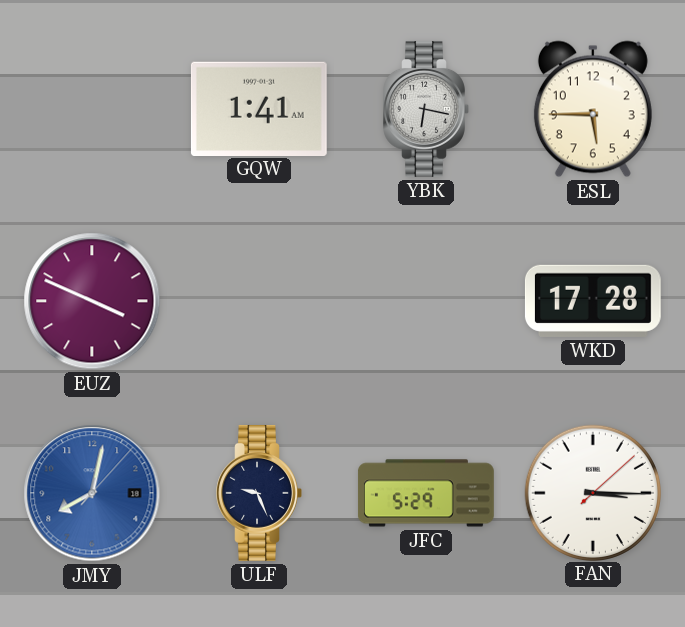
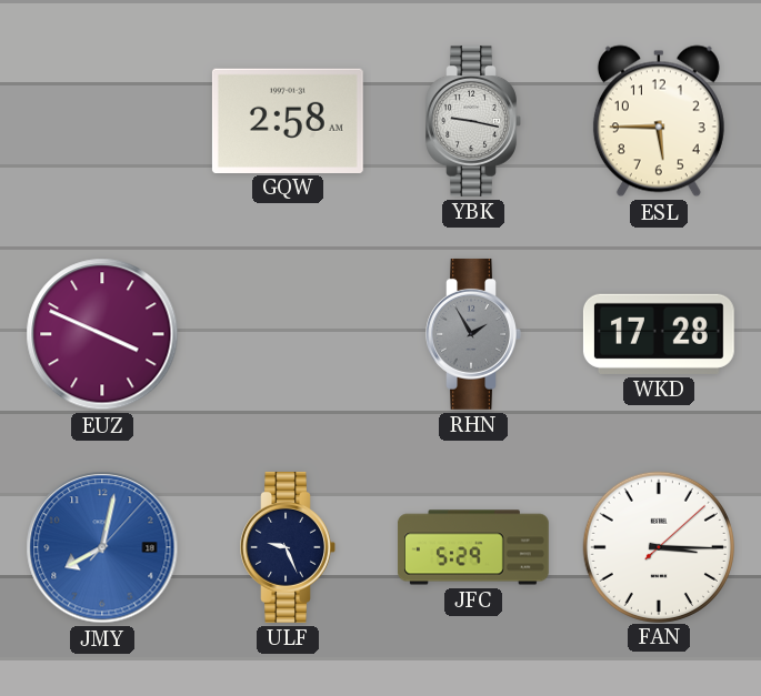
GQW: 1:41 -> 2:58 (288, 120)
YBK: 6:17 -> 9:17 (473, 121)
RHN: none -> 1:55 (473, 334)
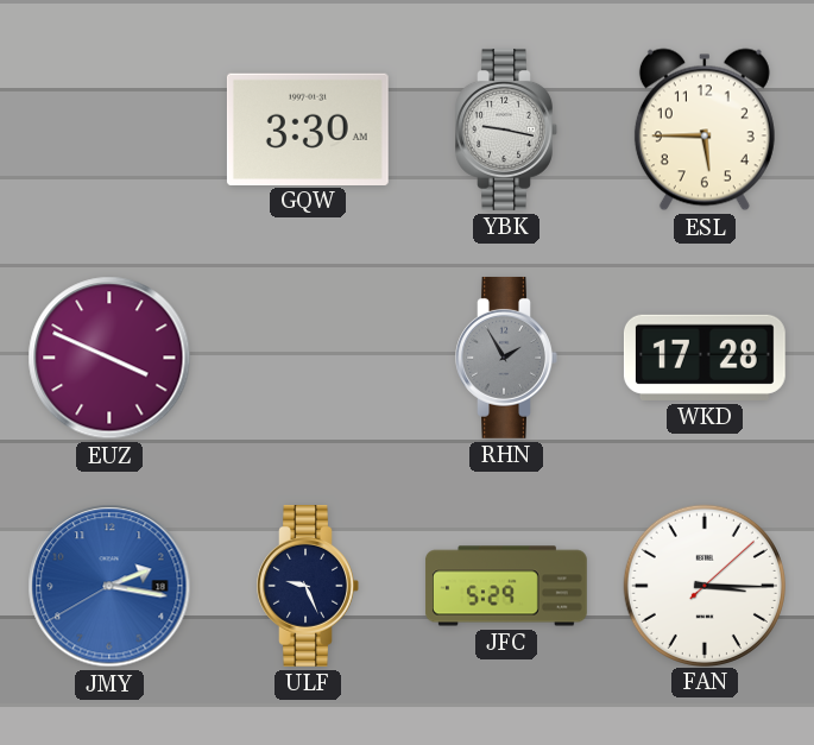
GQW: 2:58 -> 3:30 (308, 128)
JMY: 8:02 -> 2:16 (109, 586)
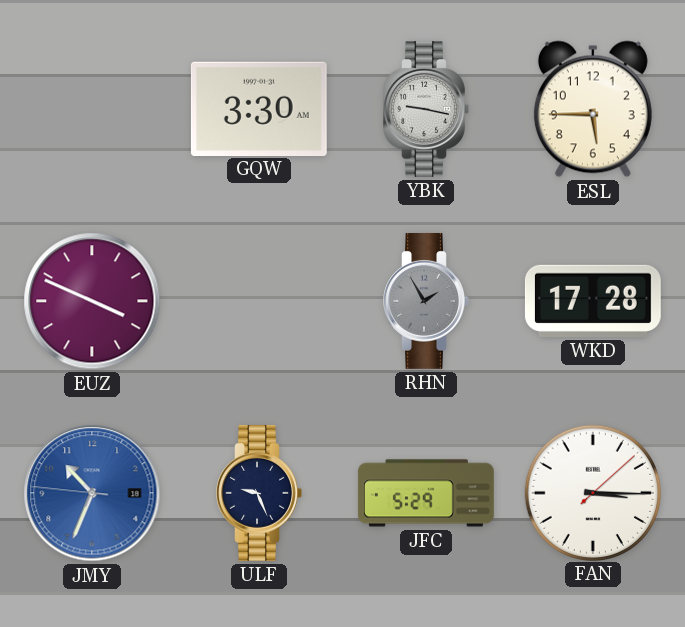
JMY: 2:16 -> 10:33 (92, 493)
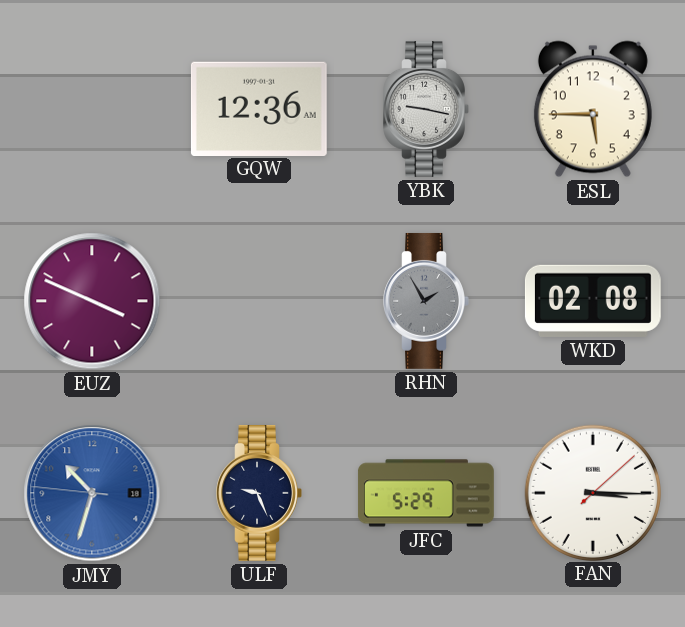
GQW: 3:30 -> 12:36 (259, 108)
WKD: 17:28 -> 02:08 (593, 301)
JMY: 10:33 -> 10:32 (92, 493)
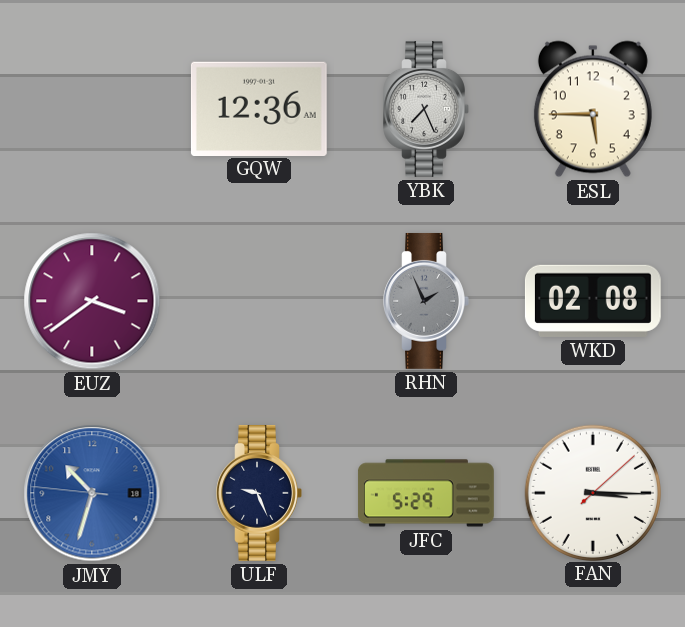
YBK: 9:17 -> 7:26 (426, 109)
EUZ: 3:49 -> 3:39 (92, 301)
RHN: 1:55 -> 1:56 (426, 301)
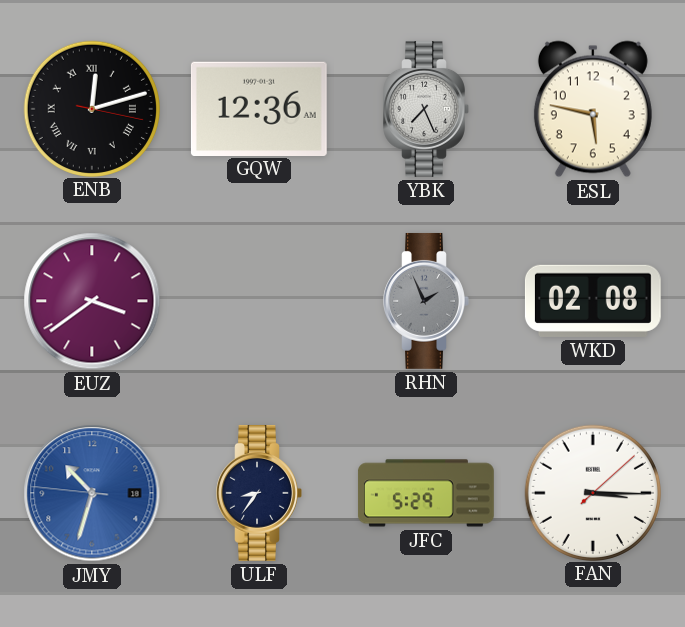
ENB: none -> 12:12 (91, 108)
ESL: 5:45 -> 5:47 (593, 109)
ULF: 9:26 -> 8:36 (259, 493)
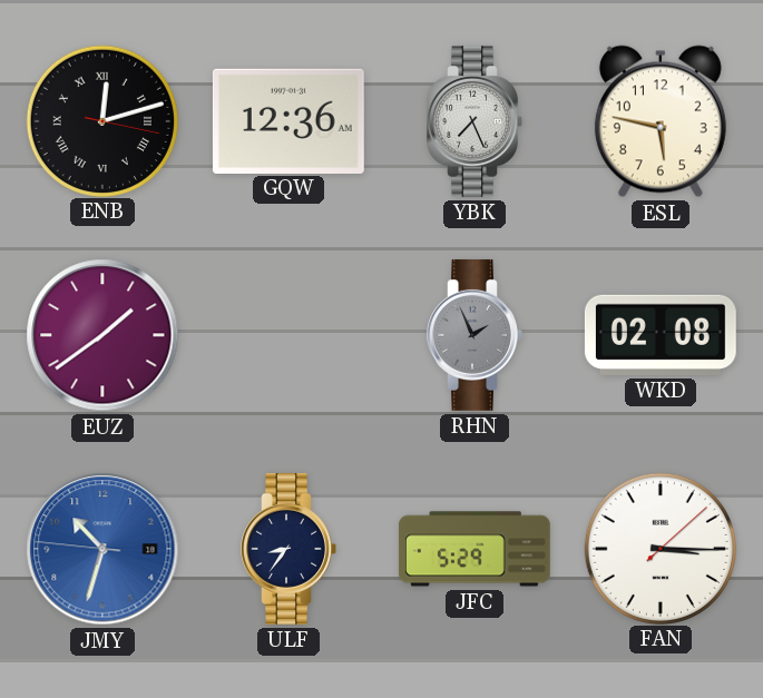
EUZ: 3:39 -> 1:39 (102, 335)
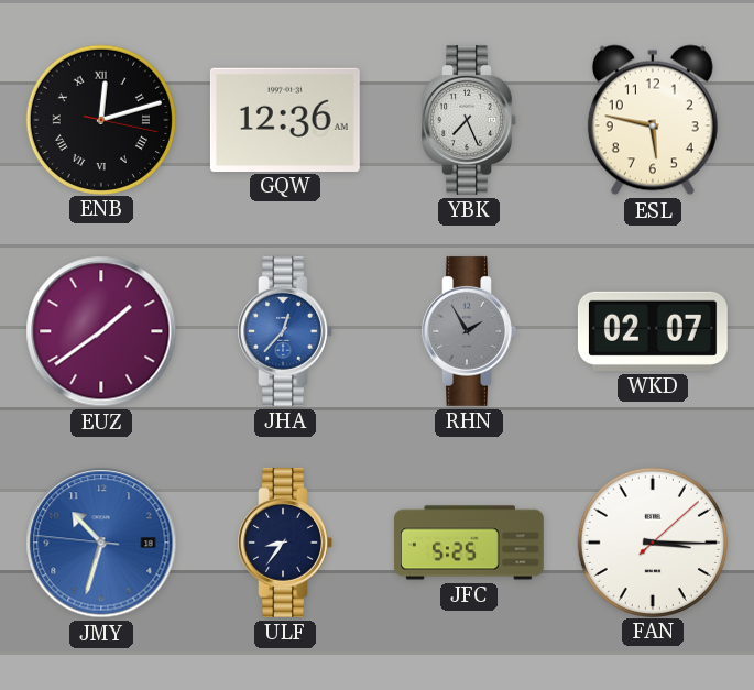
JHA: none -> 12:37 (285, 331)
RHN: 1:56 -> 1:55 (469, 331)
WKD: 02:08 -> 02:07 (653, 331)
JFC: 5:29 -> 5:25 (469, 543)
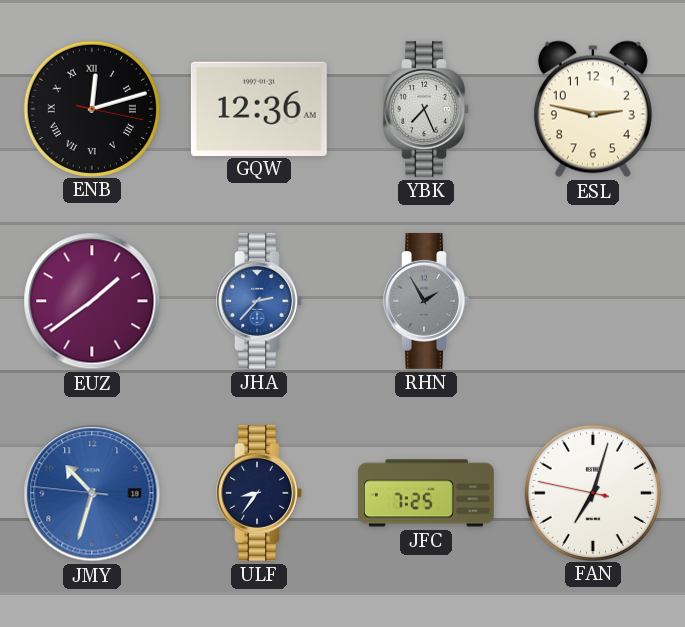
ESL: 5:47 -> 2:47 (593, 109)
JHA: 12:37 -> 2:37 (259, 301)
WKD: 02:07 -> none (653, 331)
JFC: 5:25 -> 7:25 (426, 493)
FAN: 3:15 -> 7:02 (592, 492)
